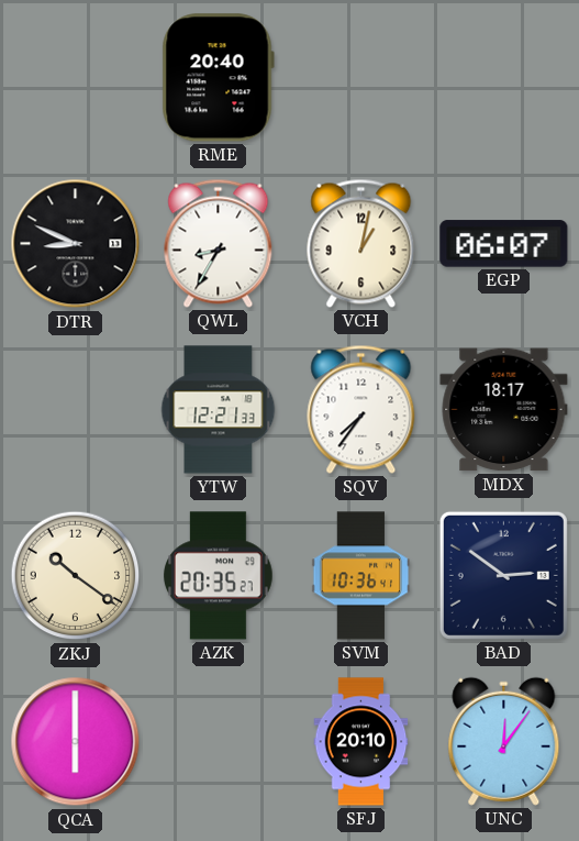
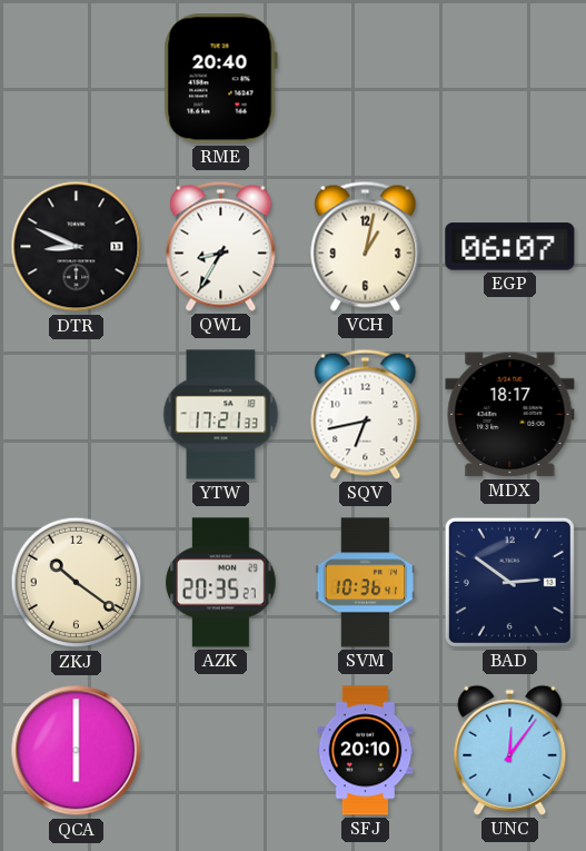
YTW: 12:21 -> 17:21 (221, 415)
SQV: 7:36 -> 6:43 (366, 414)
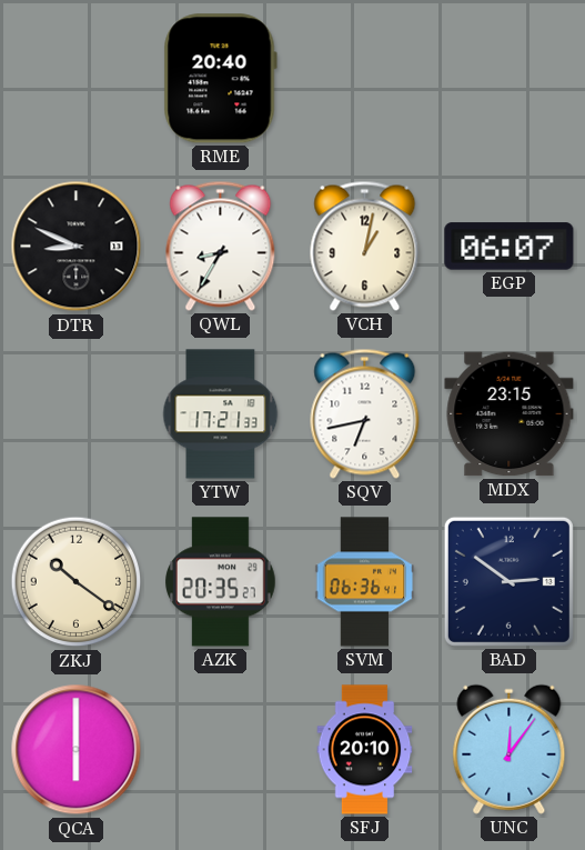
MDX: 18:17 -> 23:15 (510, 414)
SVM: 10:36 -> 06:36 (365, 582)
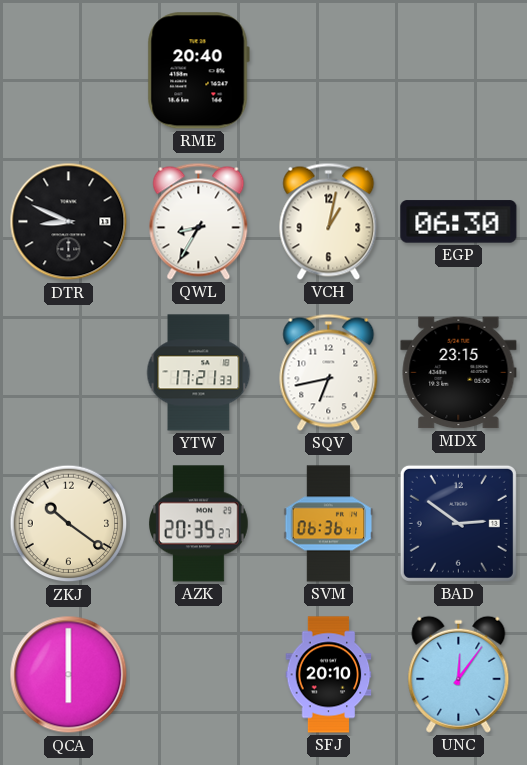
EGP: 06:07 -> 06:30 (459, 222)
